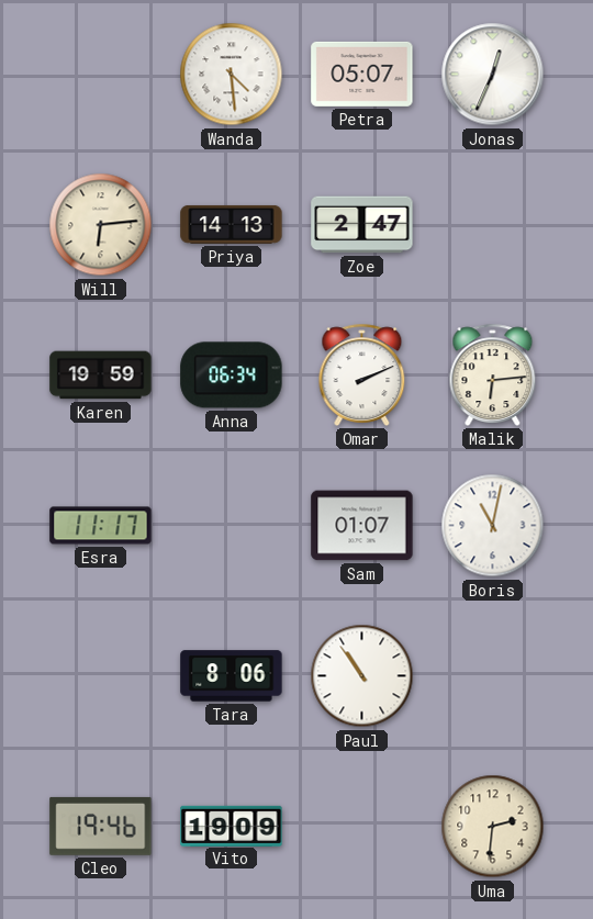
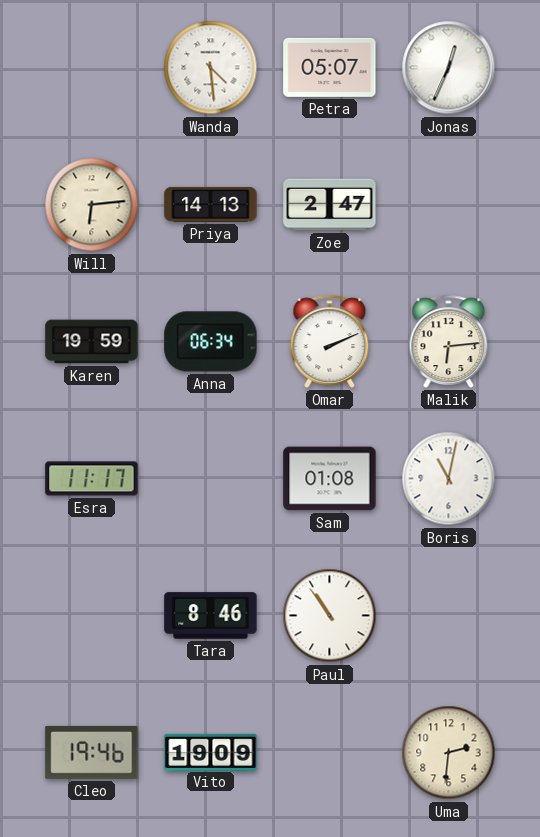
Sam: 01:07 -> 01:08 (330, 479)
Tara: 8:06 -> 8:46 (211, 616)
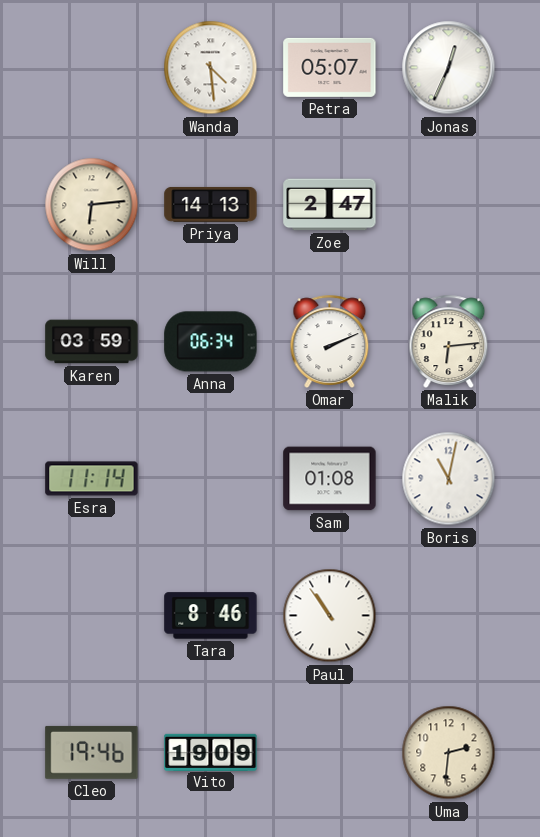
Karen: 19:59 -> 03:59 (92, 342)
Esra: 11:17 -> 11:14 (92, 479)
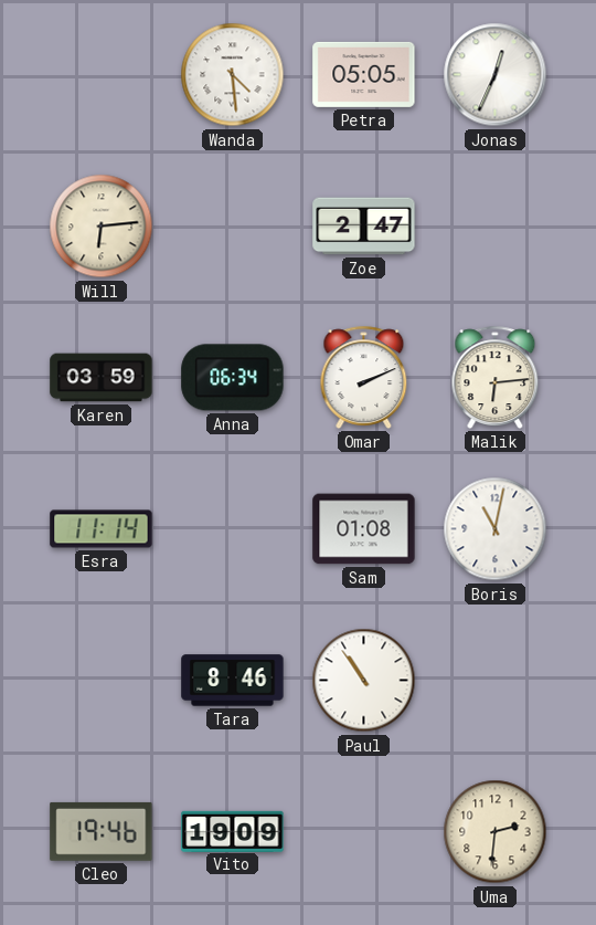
Petra: 05:07 -> 05:05 (364, 74)
Priya: 14:13 -> none (211, 204)
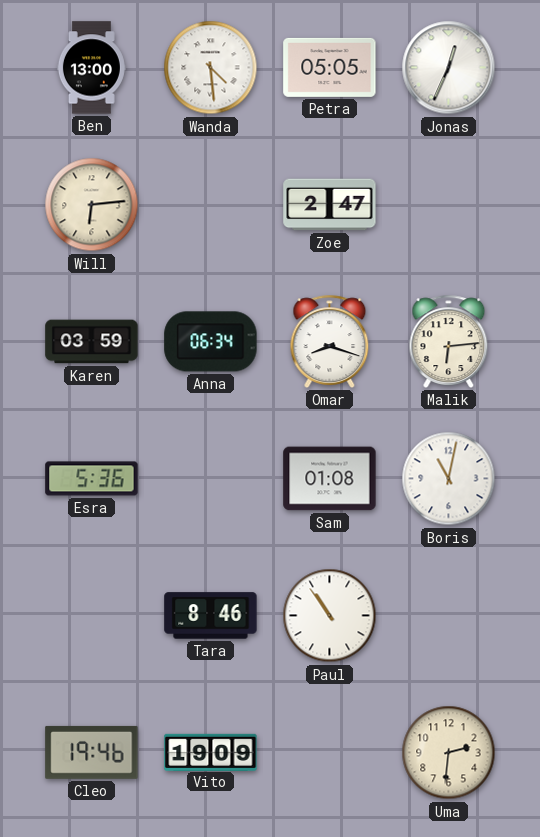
Ben: none -> 13:00 (91, 68)
Omar: 2:11 -> 8:18 (330, 341)
Esra: 11:14 -> 5:36 (92, 479)
